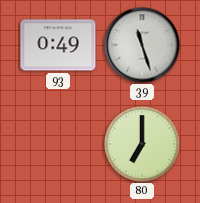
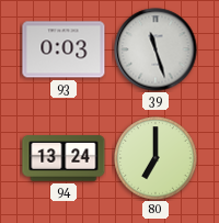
93: 0:49 -> 0:03 (64, 49)
94: none -> 13:24 (64, 158)
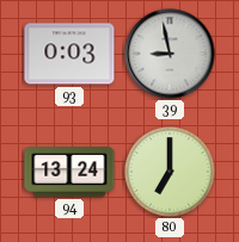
39: 11:27 -> 8:58 (170, 54)
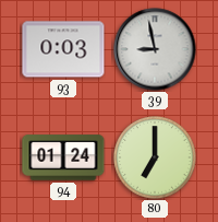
94: 13:24 -> 01:24 (63, 157)
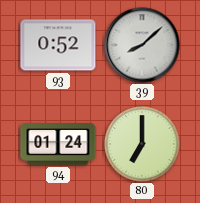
93: 0:03 -> 0:52 (58, 45)
39: 8:58 -> 8:08 (142, 45)
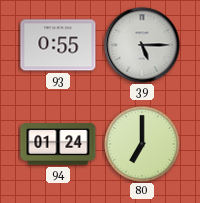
93: 0:52 -> 0:55 (58, 45)
39: 8:08 -> 5:15 (142, 45)
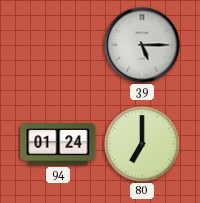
93: 0:55 -> none (58, 45)
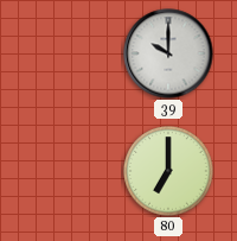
39: 5:15 -> 10:00 (168, 53)
94: 01:24 -> none (58, 144)
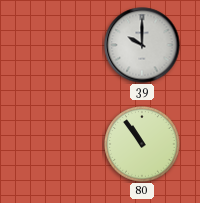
80: 7:00 -> 10:54 (142, 144)
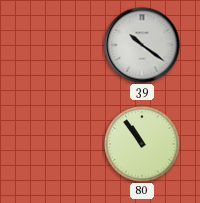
39: 10:00 -> 10:21 (142, 45)
